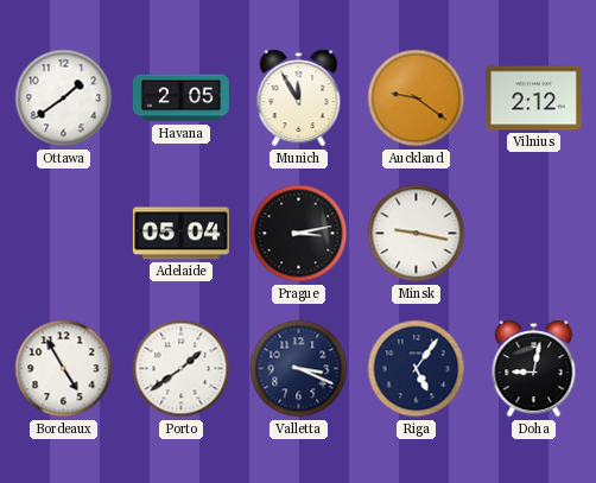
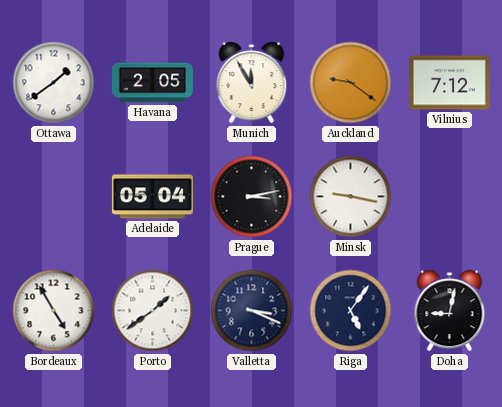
Vilnius: 2:12 -> 7:12 (449, 83)
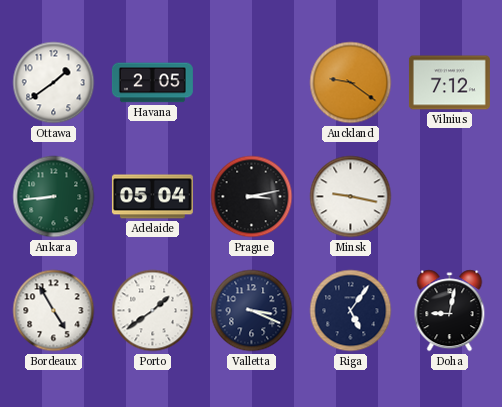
Munich: 11:55 -> none (252, 83)
Ankara: none -> 8:44 (54, 197)
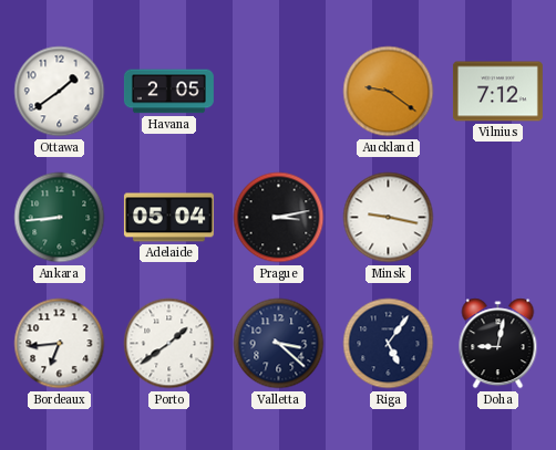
Bordeaux: 4:55 -> 6:44 (60, 344)
Valletta: 3:19 -> 3:22 (279, 344)
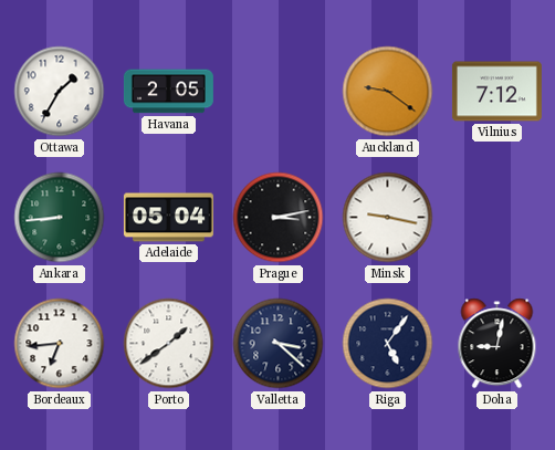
Ottawa: 1:39 -> 1:35 (60, 92)
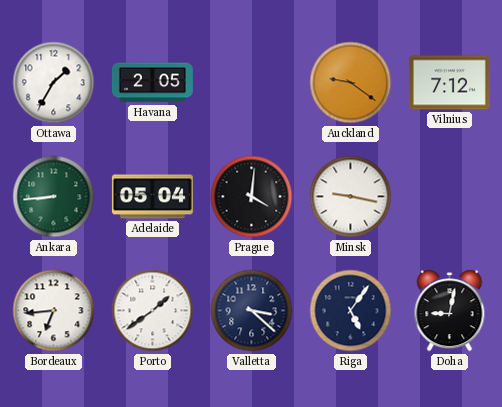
Prague: 3:13 -> 4:01 (252, 197)
